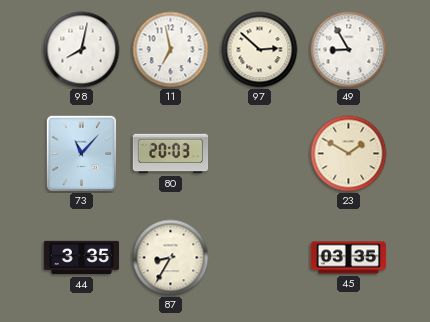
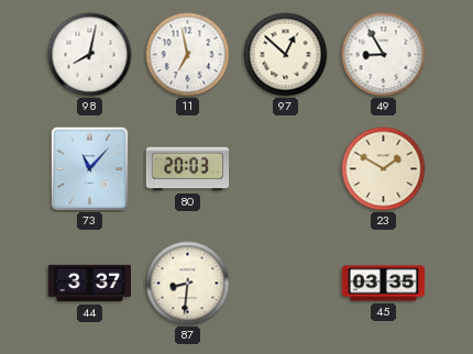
97: 2:52 -> 12:52 (286, 55)
44: 3:35 -> 3:37 (90, 284)
87: 8:35 -> 8:31 (188, 284)
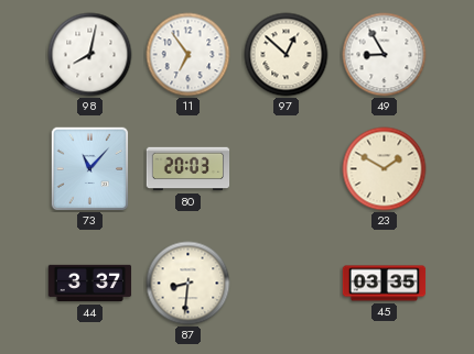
11: 6:58 -> 6:54 (188, 55)
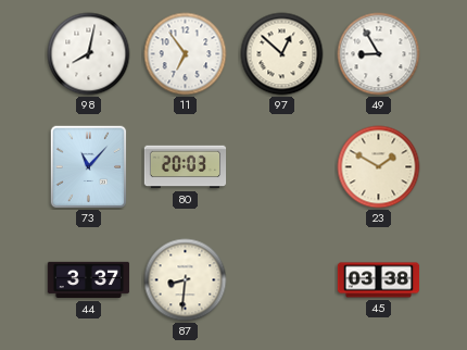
45: 03:35 -> 03:38 (379, 280)
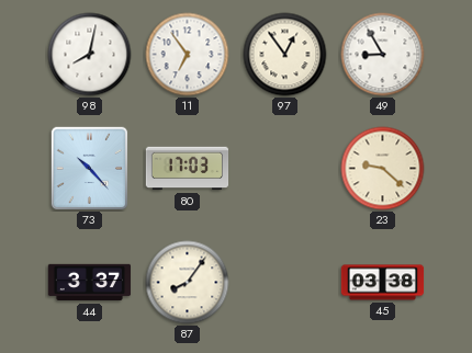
97: 12:52 -> 12:54 (285, 55)
73: 11:07 -> 10:23 (90, 169)
80: 20:03 -> 17:03 (188, 169)
23: 1:50 -> 9:22 (383, 169)
87: 8:31 -> 8:06 (188, 283)
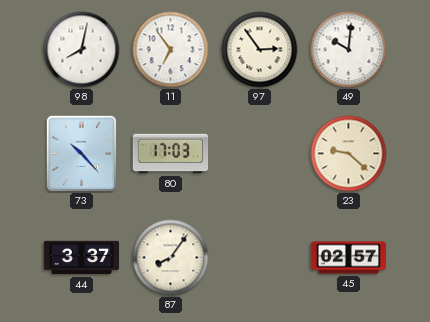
97: 12:54 -> 2:54 (260, 50)
49: 8:55 -> 10:01 (349, 50)
45: 03:38 -> 02:57 (349, 258)
